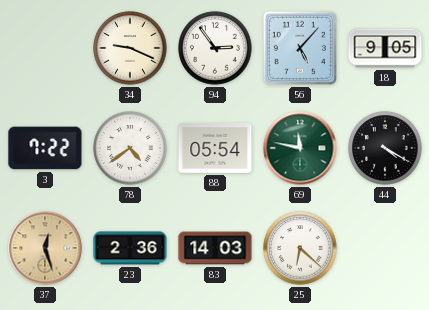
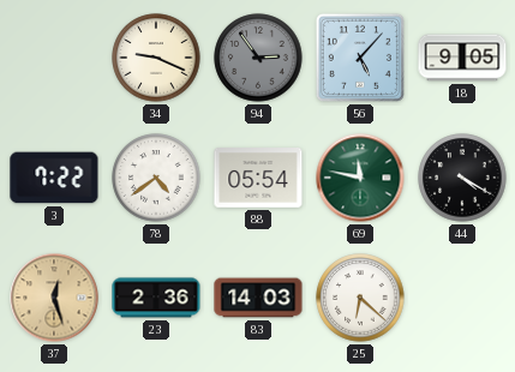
94 dial: white -> grey (258, 58)
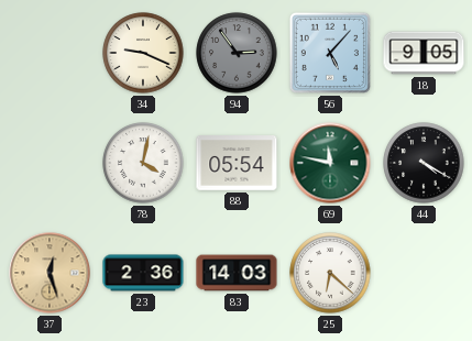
3: 7:22 -> none (54, 178)
78: 4:39 -> 4:02 (143, 163)
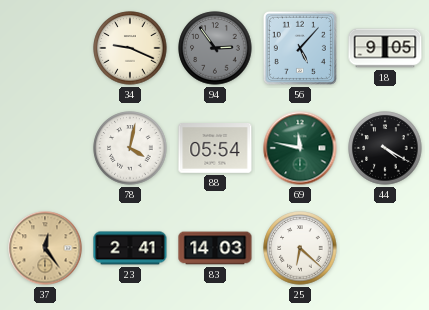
37: 12:27 -> 12:24 (45, 248)
23: 2:36 -> 2:41 (130, 248)
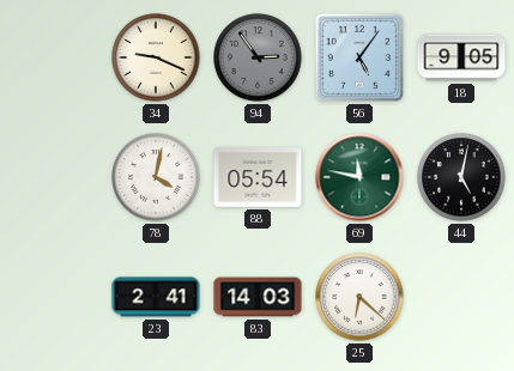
56: 5:07 -> 5:06 (359, 57)
44: 4:20 -> 5:02 (461, 177)
37: 12:24 -> none (45, 248)
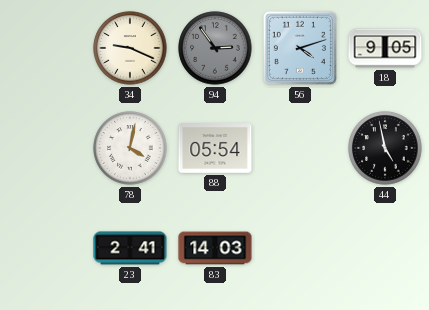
56: 5:06 -> 4:12 (300, 48)
69: 11:47 -> none (359, 177)
44: 5:02 -> 4:58 (385, 148)
25: 6:22 -> none (359, 297)
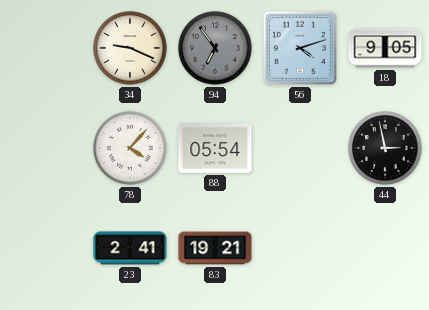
94: 2:54 -> 6:54 (215, 48)
78: 4:02 -> 4:07 (130, 148)
44: 4:58 -> 2:58 (385, 148)
83: 14:03 -> 19:21 (215, 248)
